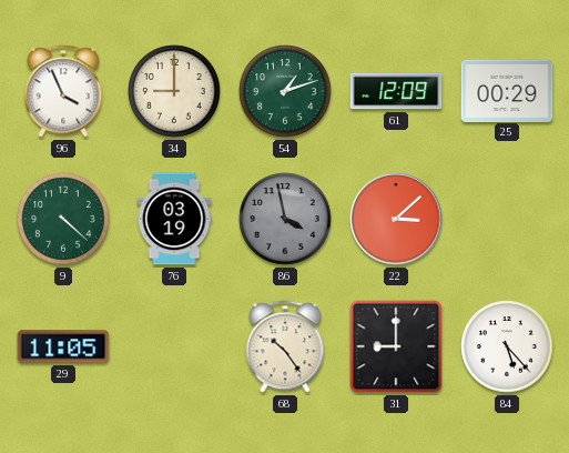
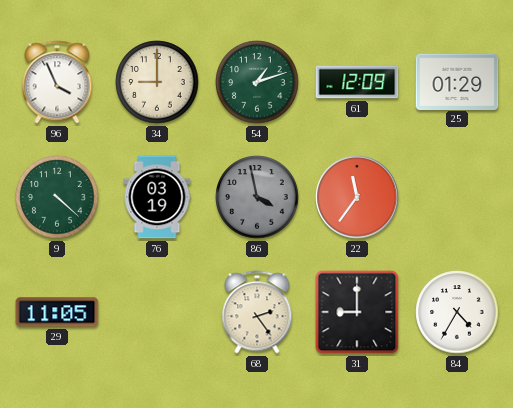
25: 00:29 -> 01:29 (457, 81)
22: 3:08 -> 11:36 (357, 197)
68: 10:24 -> 2:24 (257, 312)
84: 5:23 -> 4:35 (457, 312)
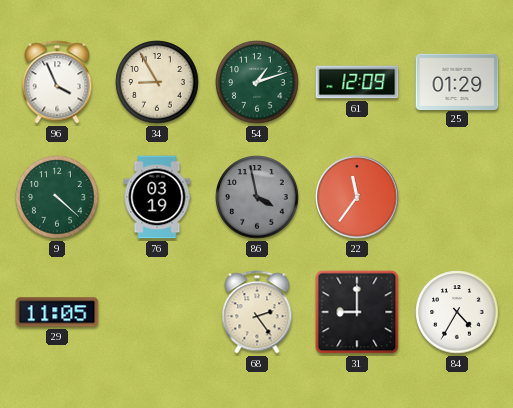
34: 9:00 -> 8:55 (157, 82)
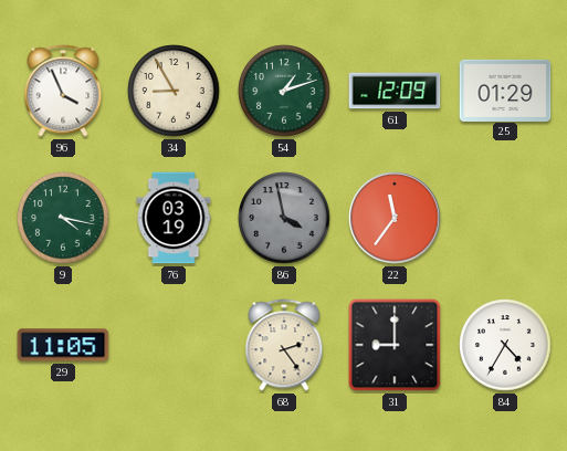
9: 4:22 -> 4:17 (63, 218)
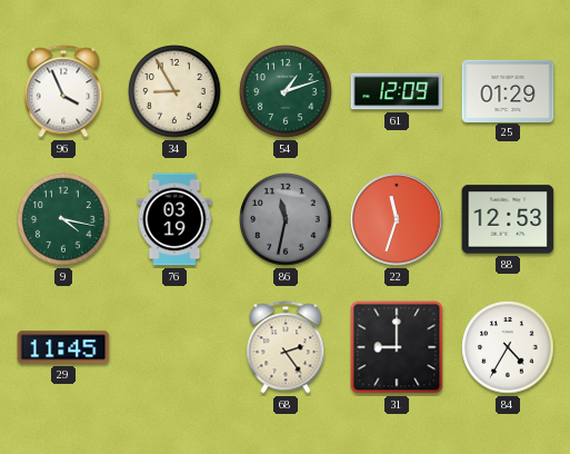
86: 3:58 -> 11:32 (286, 219)
22: 11:36 -> 11:33 (397, 219)
88: none -> 12:53 (508, 219)
29: 11:05 -> 11:45 (63, 347)
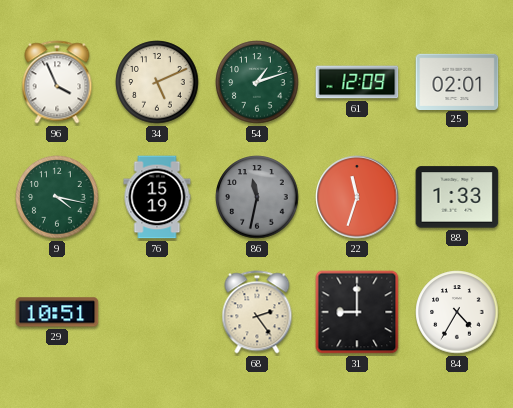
34: 8:55 -> 5:11 (157, 82)
25: 01:29 -> 02:01 (457, 81)
76: 03:19 -> 15:19 (157, 197)
88: 12:53 -> 1:33 (457, 197)
29: 11:45 -> 10:51 (57, 312)
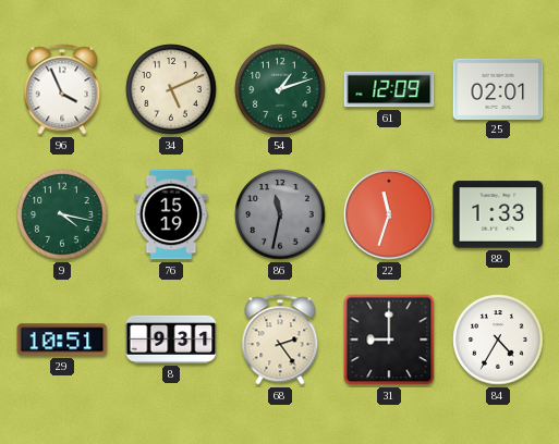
8: none -> 9:31 (171, 340)
